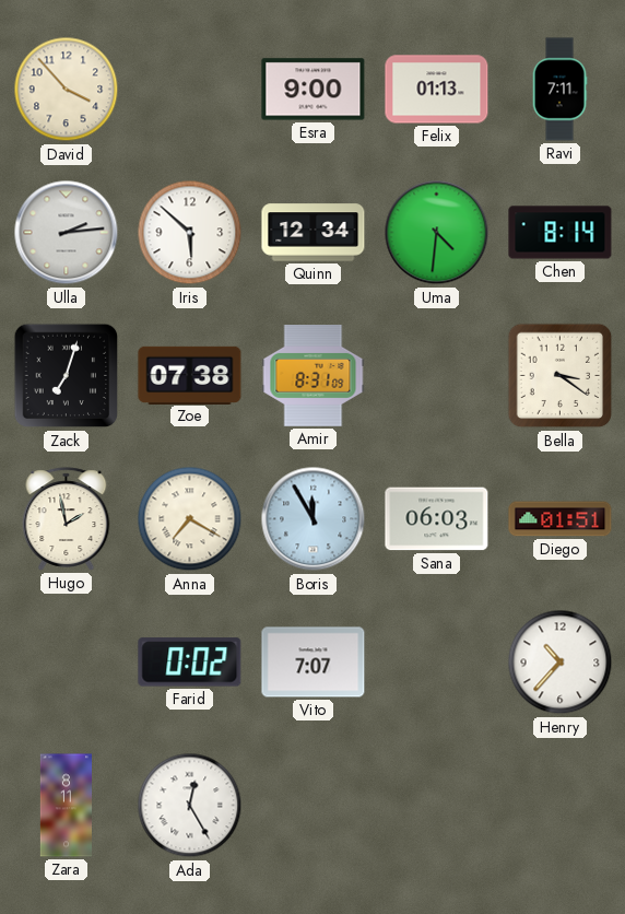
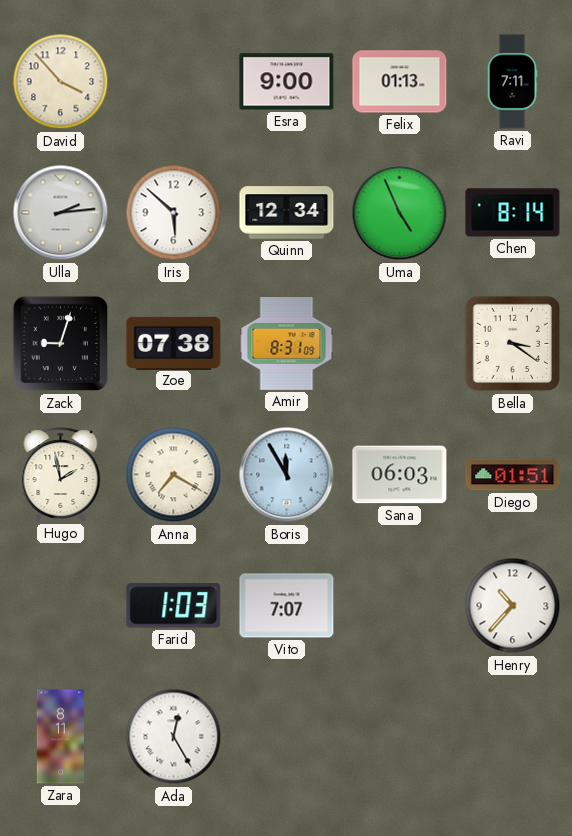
Uma: 4:31 -> 4:56 (400, 213)
Zack: 7:03 -> 9:03 (61, 344)
Farid: 0:02 -> 1:03 (174, 606)
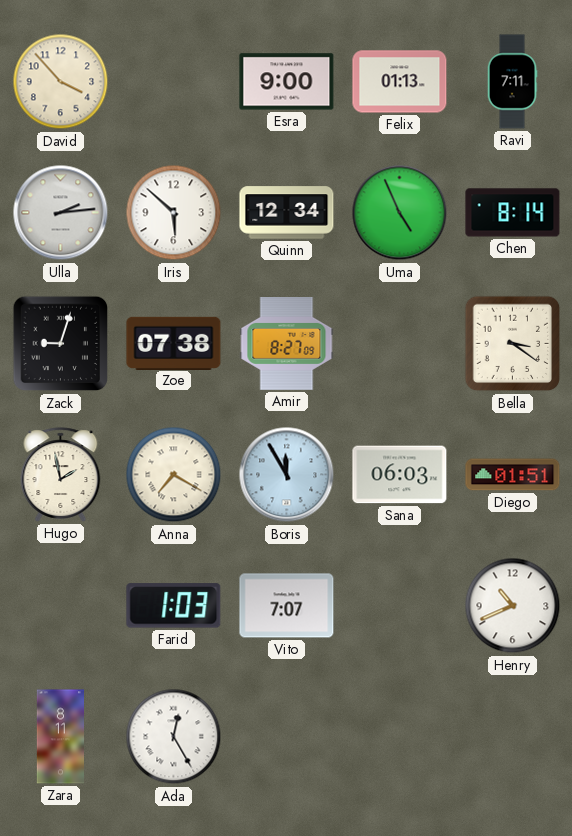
Amir: 8:31 -> 8:27 (287, 344)
Henry: 10:37 -> 10:41 (513, 606)
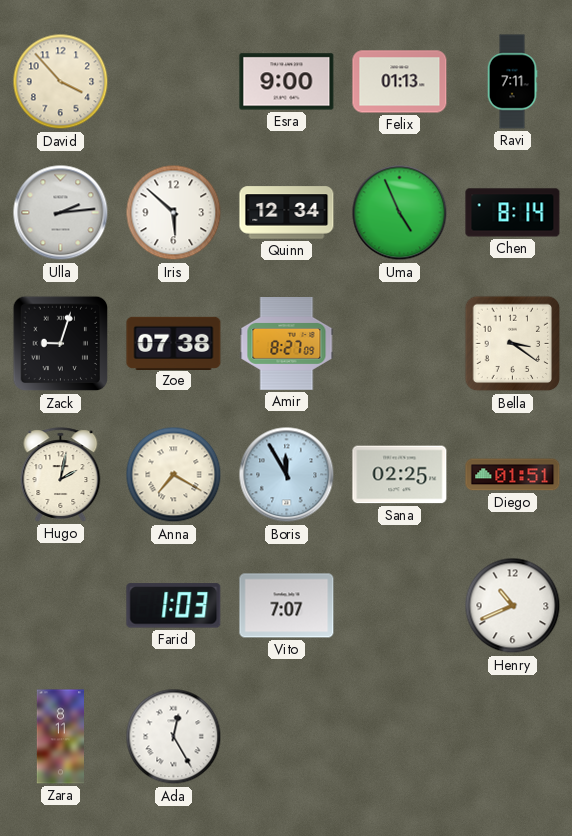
Hugo: 1:58 -> 2:02 (61, 475)
Sana: 06:03 -> 02:25 (400, 475)
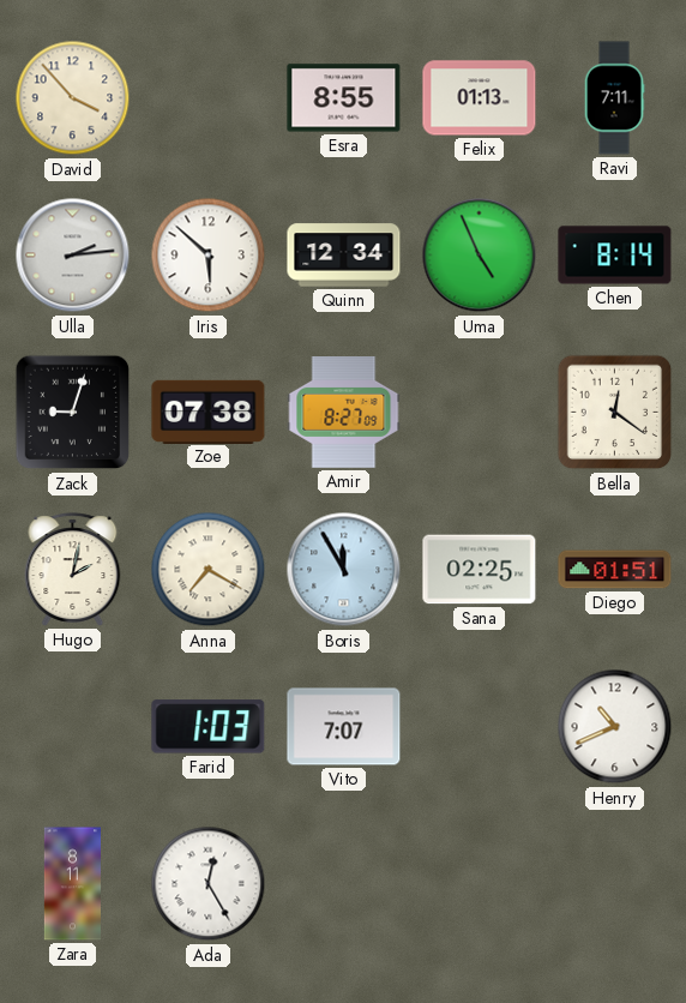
Esra: 9:00 -> 8:55 (344, 98)
Bella: 3:21 -> 12:21 (615, 413)
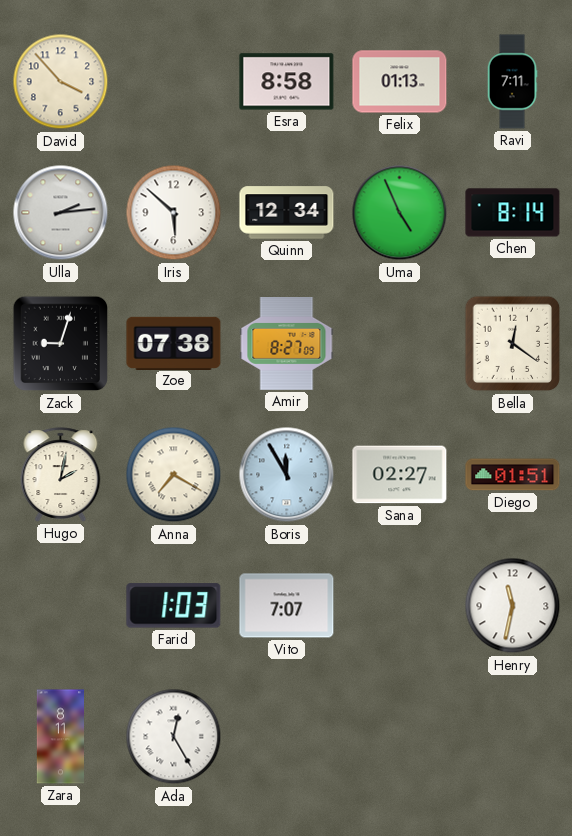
Esra: 8:55 -> 8:58 (287, 82)
Sana: 02:25 -> 02:27 (400, 475)
Henry: 10:41 -> 11:32 (513, 606)
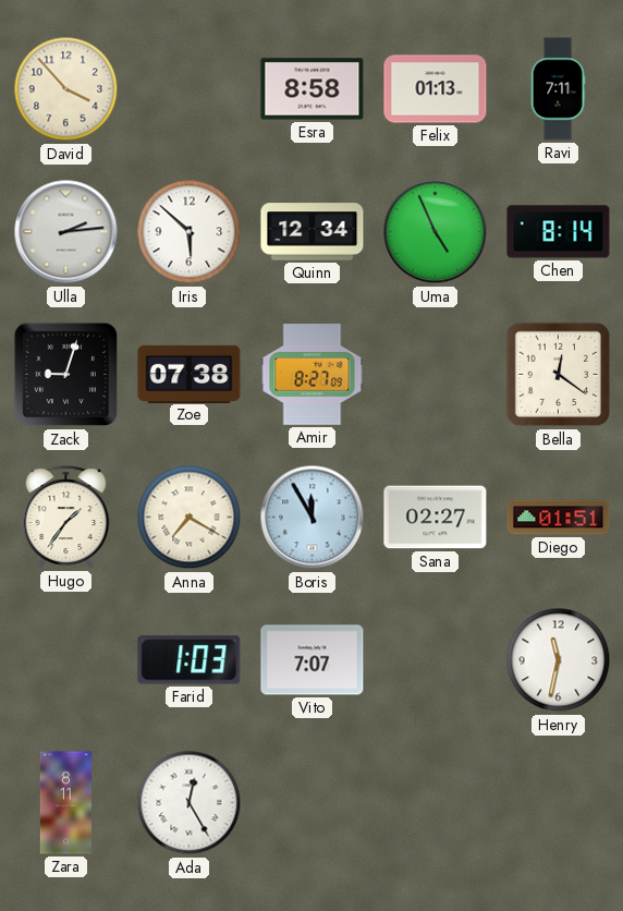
Hugo: 2:02 -> 1:36 (66, 518)
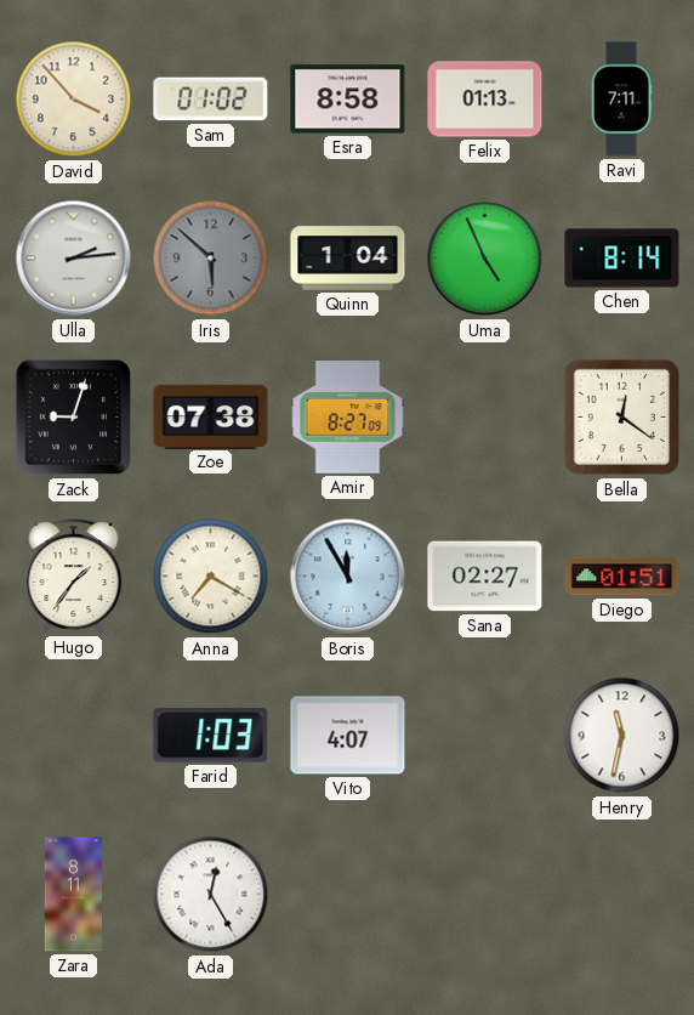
Sam: none -> 01:02 (211, 100)
Iris dial: white -> grey (211, 259)
Quinn: 12:34 -> 1:04 (348, 259)
Vito: 7:07 -> 4:07 (348, 736)
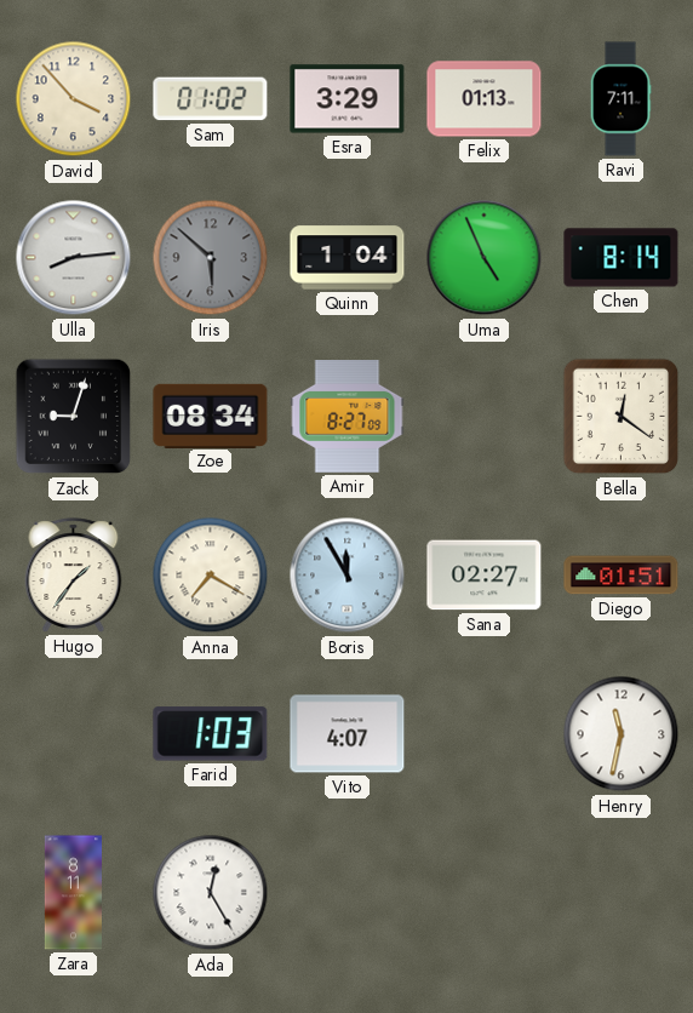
Esra: 8:58 -> 3:29 (348, 99)
Ulla: 2:14 -> 8:14 (74, 258)
Zoe: 07:38 -> 08:34 (211, 416)
